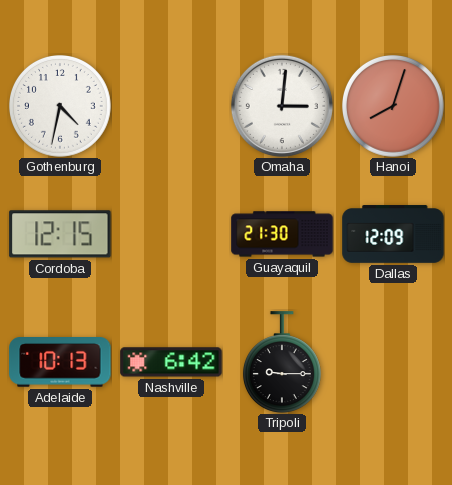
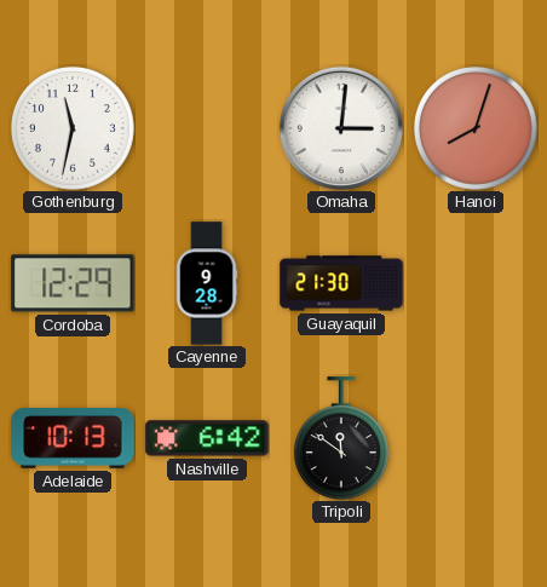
Gothenburg: 4:32 -> 11:32 (74, 130)
Cordoba: 12:15 -> 12:29 (73, 283)
Cayenne: none -> 9:28 (207, 283)
Dallas: 12:09 -> none (393, 234)
Tripoli: 9:15 -> 11:51 (341, 438)
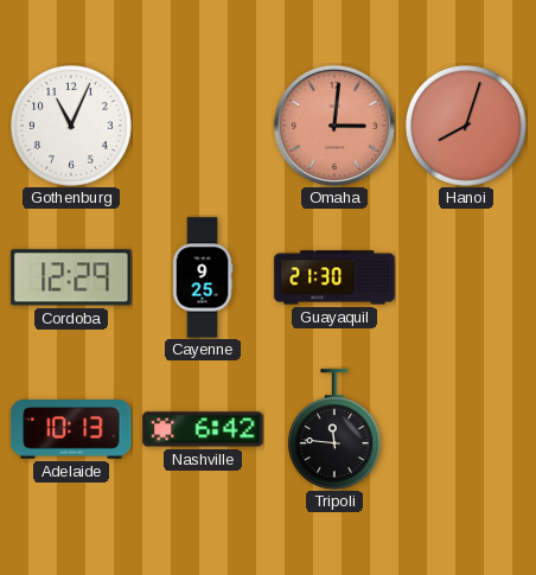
Gothenburg: 11:32 -> 11:04 (72, 127)
Omaha dial: white -> salmon (334, 126)
Cayenne: 9:28 -> 9:25 (203, 277)
Tripoli: 11:51 -> 11:46 (334, 429)
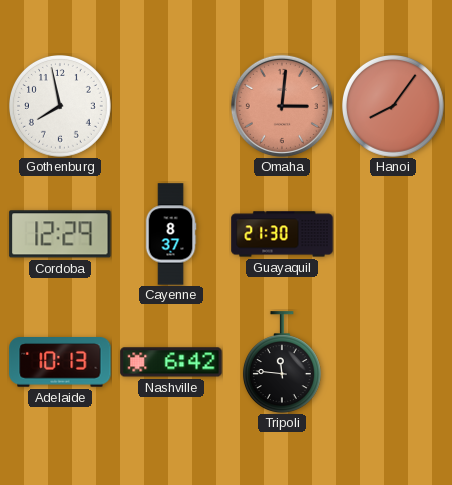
Gothenburg: 11:04 -> 7:58 (61, 107)
Hanoi: 8:03 -> 8:06 (394, 107)
Cayenne: 9:25 -> 8:37 (171, 234)
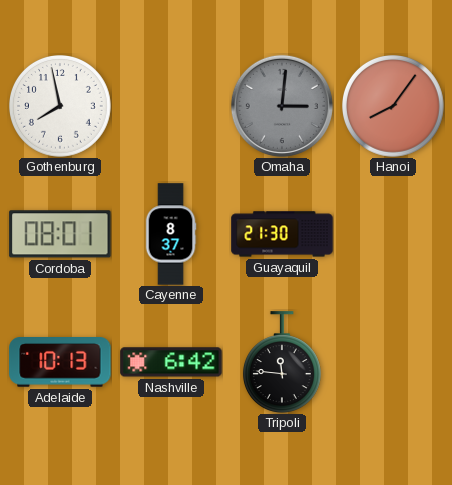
Omaha dial: salmon -> grey (282, 106)
Cordoba: 12:29 -> 08:01 (60, 234)
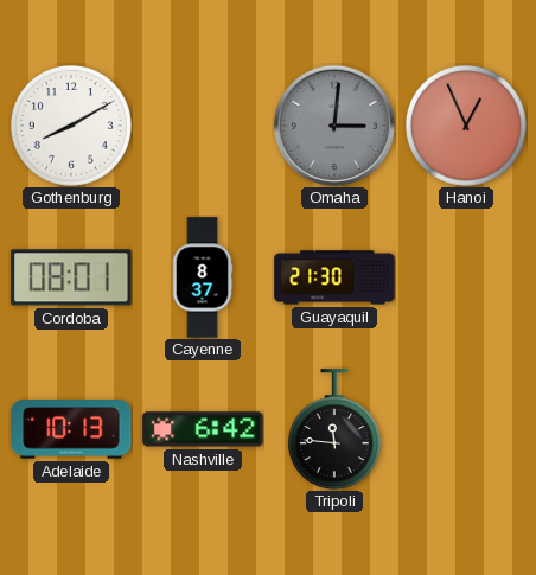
Gothenburg: 7:58 -> 8:10 (72, 127)
Hanoi: 8:06 -> 12:56 (467, 127)
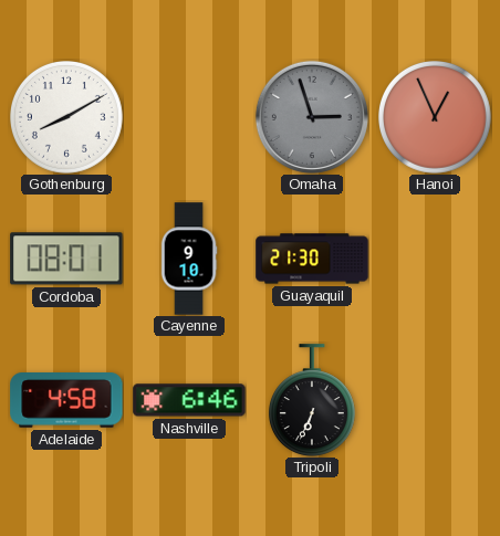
Omaha: 3:01 -> 2:57 (312, 117)
Cayenne: 8:37 -> 9:10 (189, 259)
Adelaide: 10:13 -> 4:58 (66, 401)
Nashville: 6:42 -> 6:46 (189, 400)
Tripoli: 11:46 -> 6:34 (312, 400)
